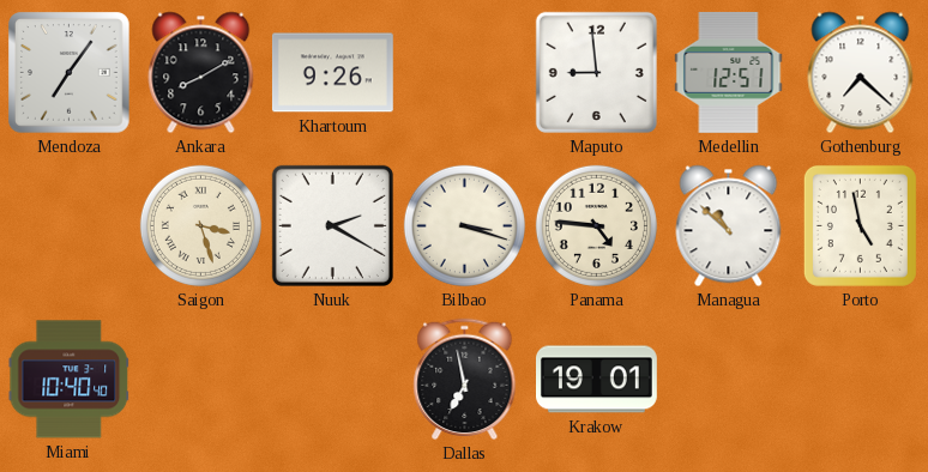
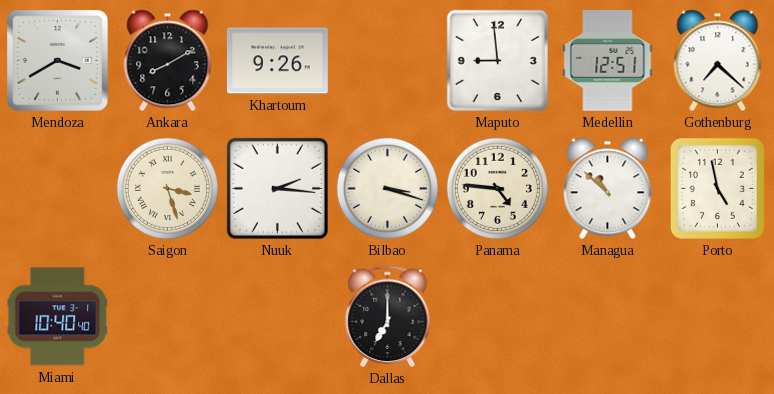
Mendoza: 7:06 -> 3:40 (58, 61)
Nuuk: 2:20 -> 2:16 (277, 188)
Dallas: 6:58 -> 7:00 (388, 317)
Krakow: 19:01 -> none (597, 380)
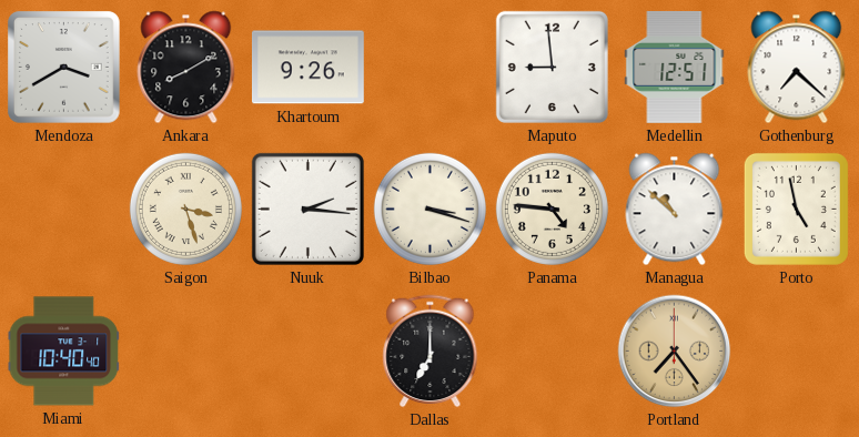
Portland: none -> 7:24 (675, 352)
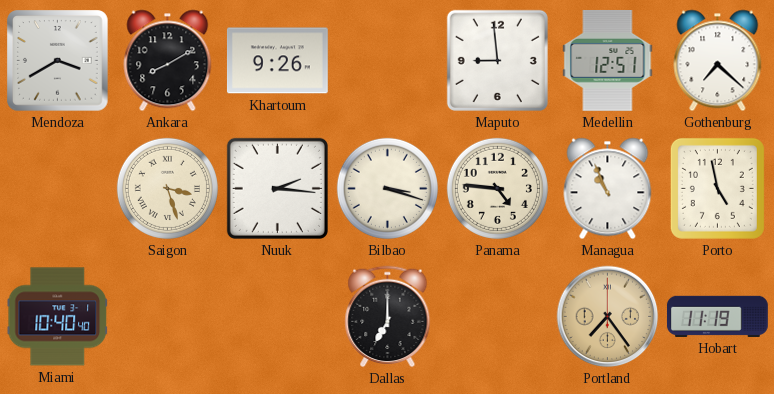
Managua: 10:52 -> 10:56 (608, 189)
Hobart: none -> 11:19 (717, 316)
